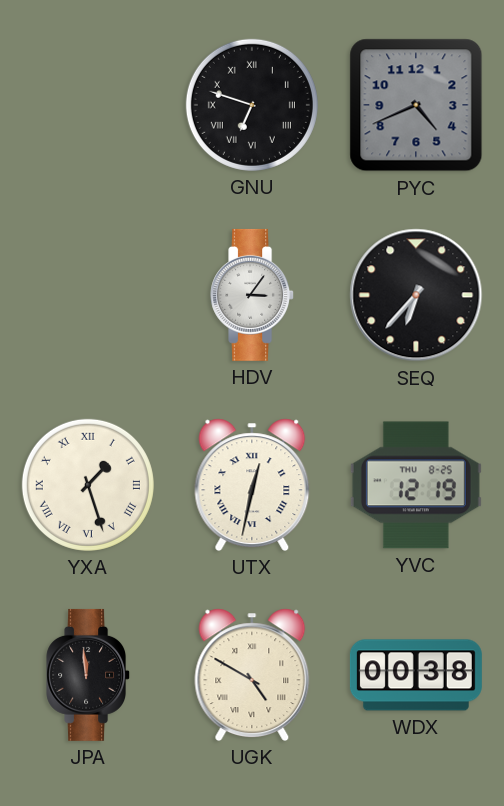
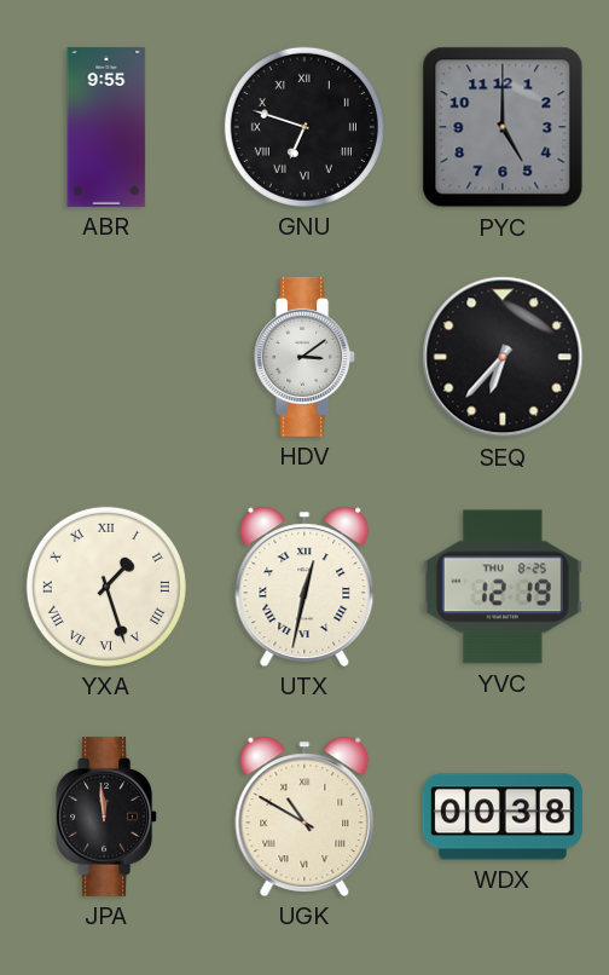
ABR: none -> 9:55 (106, 127)
PYC: 4:41 -> 5:00 (503, 127)
HDV: 3:06 -> 3:09 (306, 357)
UGK: 4:50 -> 10:50 (304, 817)
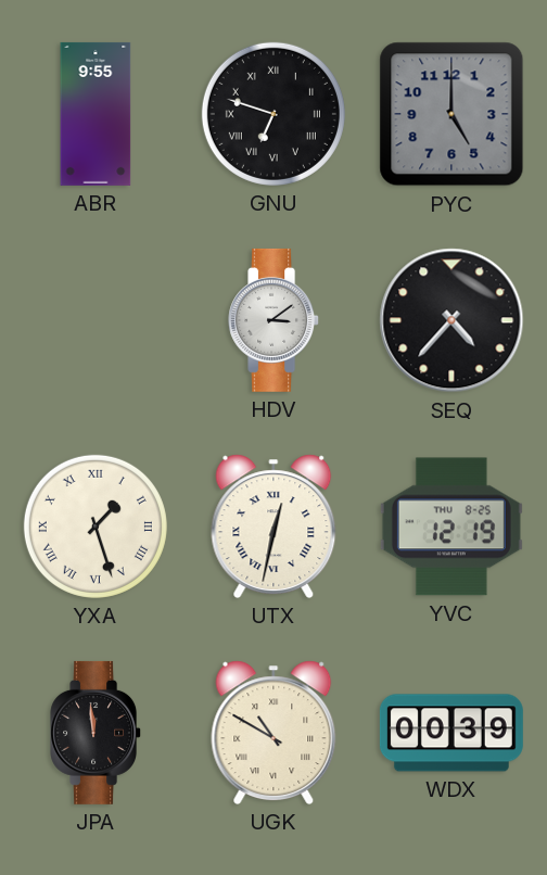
SEQ: 6:37 -> 4:37 (451, 320)
WDX: 00:38 -> 00:39 (451, 733)
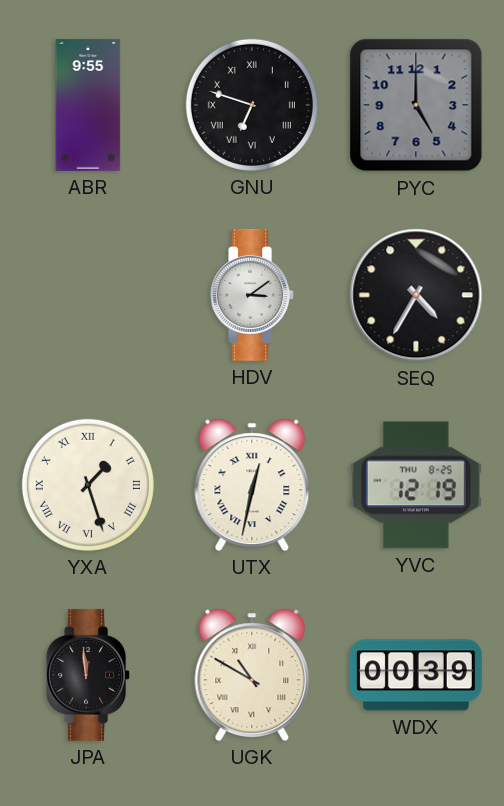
SEQ: 4:37 -> 4:35 (416, 295)
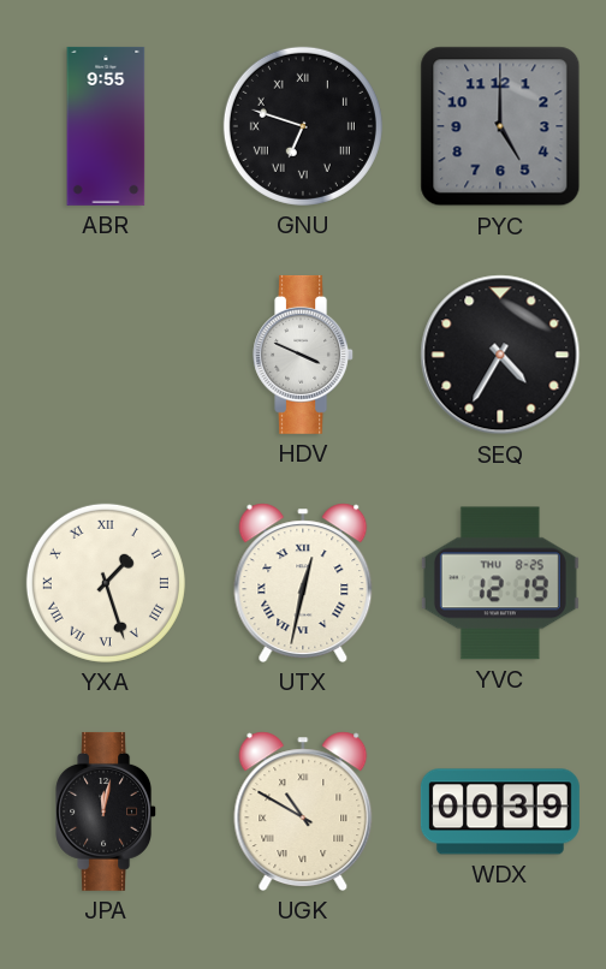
HDV: 3:09 -> 3:49 (304, 355)
JPA: 11:59 -> 12:02 (107, 812)
